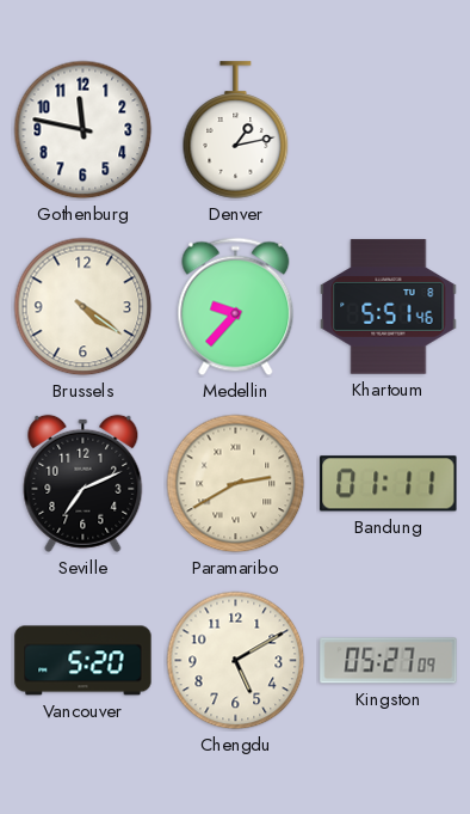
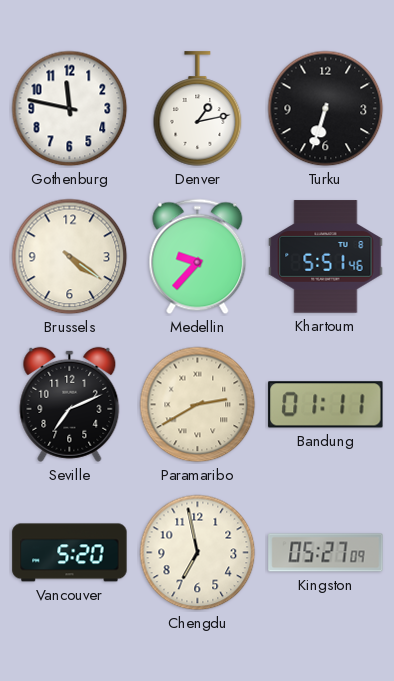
Turku: none -> 6:33 (326, 109)
Chengdu: 5:10 -> 6:58 (198, 553)
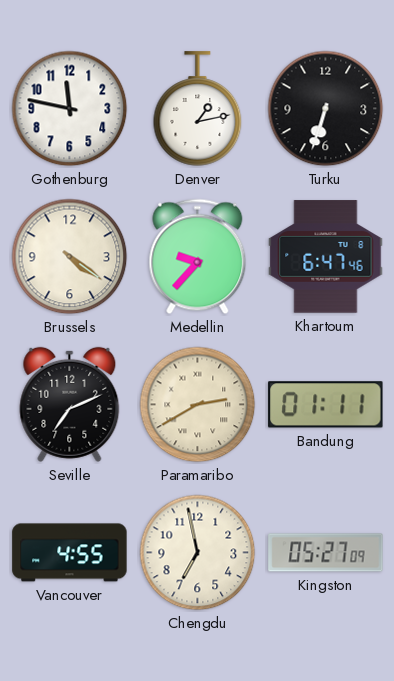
Khartoum: 5:51 -> 6:47 (326, 257)
Vancouver: 5:20 -> 4:55 (70, 553)
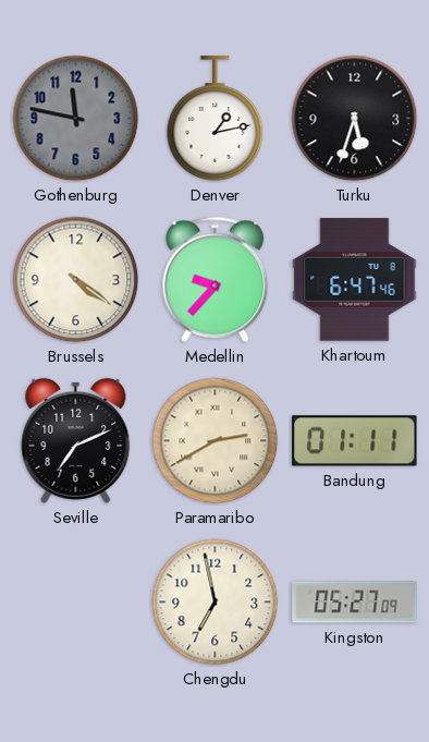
Gothenburg dial: white -> grey (76, 119)
Turku: 6:33 -> 5:33 (355, 119)
Vancouver: 4:55 -> none (70, 553)
